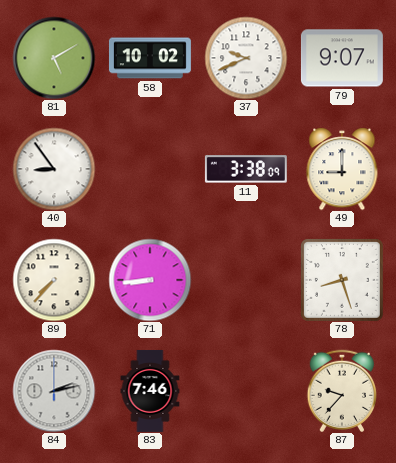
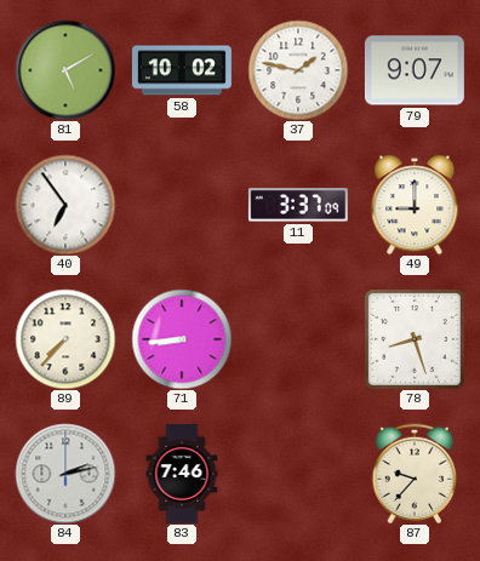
37: 9:41 -> 1:47 (298, 70)
40: 8:54 -> 6:54 (65, 205)
11: 3:38 -> 3:37 (298, 205)
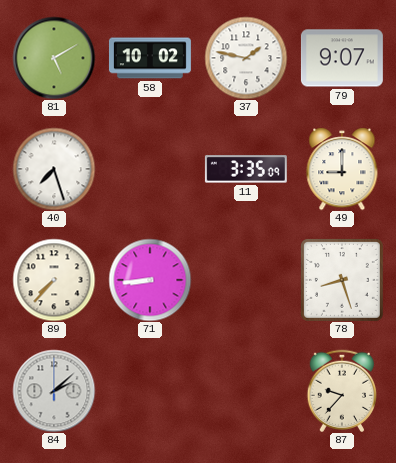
40: 6:54 -> 7:27 (54, 169)
11: 3:37 -> 3:35 (246, 169)
84: 2:13 -> 2:08 (54, 391)
83: 7:46 -> none (182, 474)
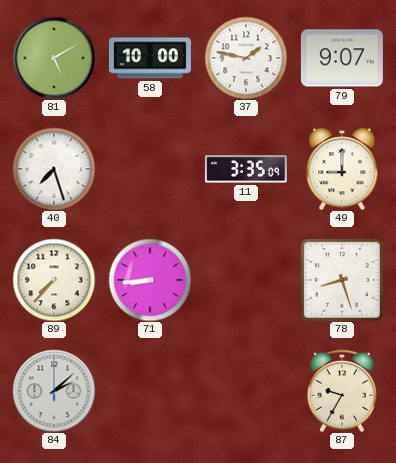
58: 10:02 -> 10:00 (150, 58)
87: 9:37 -> 9:35 (342, 390)
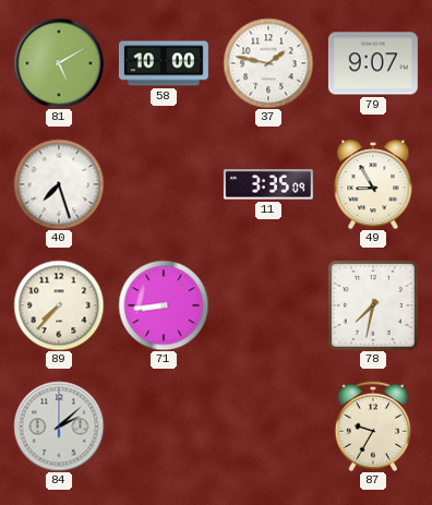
49: 9:00 -> 8:55 (373, 184)
78: 8:27 -> 7:32 (373, 305)
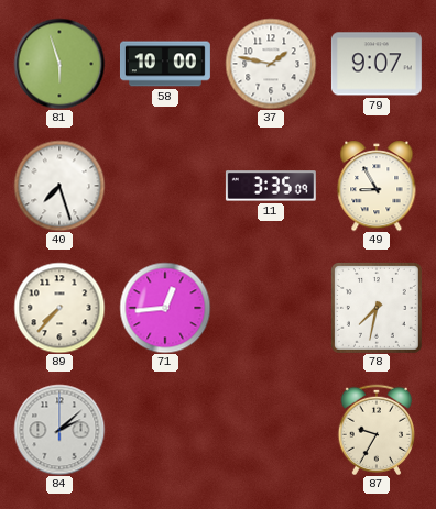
81: 5:10 -> 5:57 (59, 64)
71: 8:44 -> 12:44 (165, 308)
